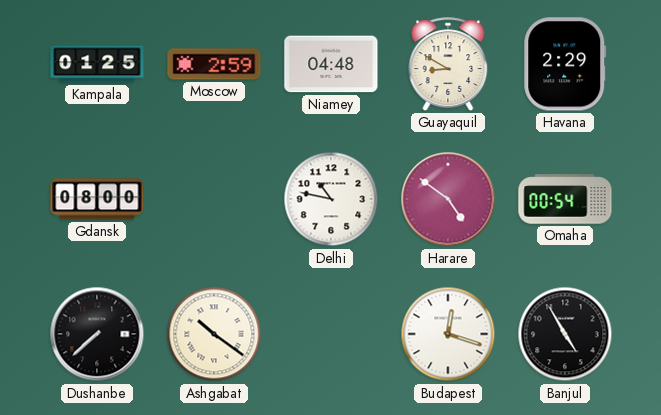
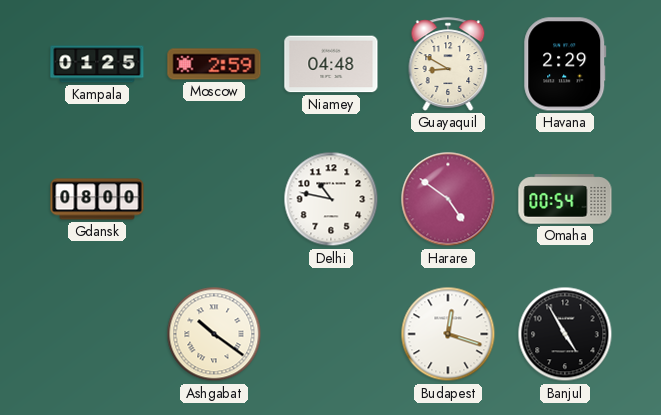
Dushanbe: 7:38 -> none (97, 334)
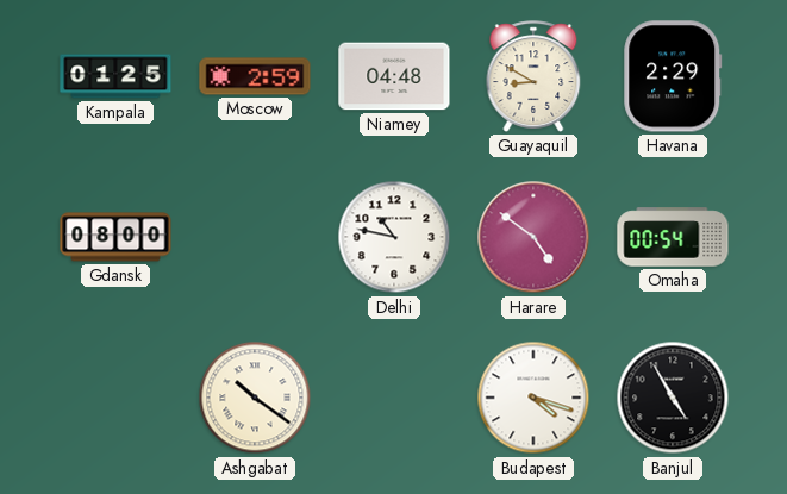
Budapest: 12:18 -> 4:18 (533, 398)
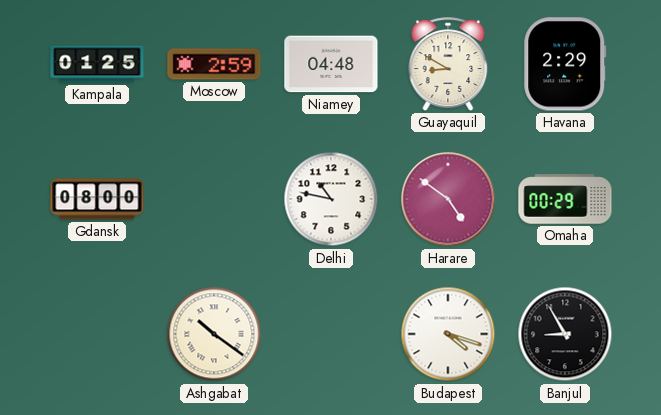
Omaha: 00:54 -> 00:29 (565, 199)
Banjul: 4:55 -> 8:55 (565, 334)
